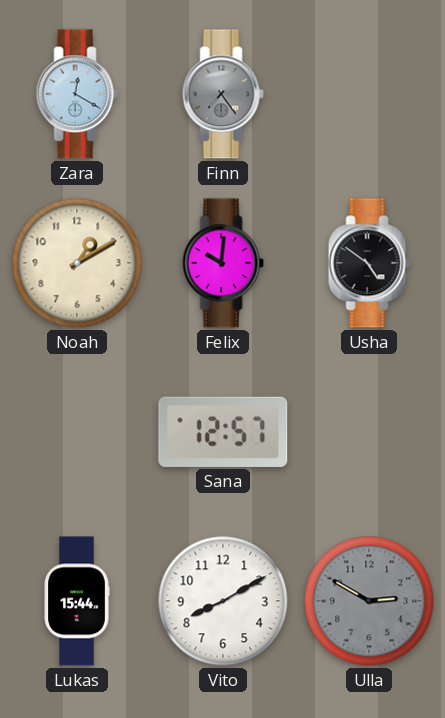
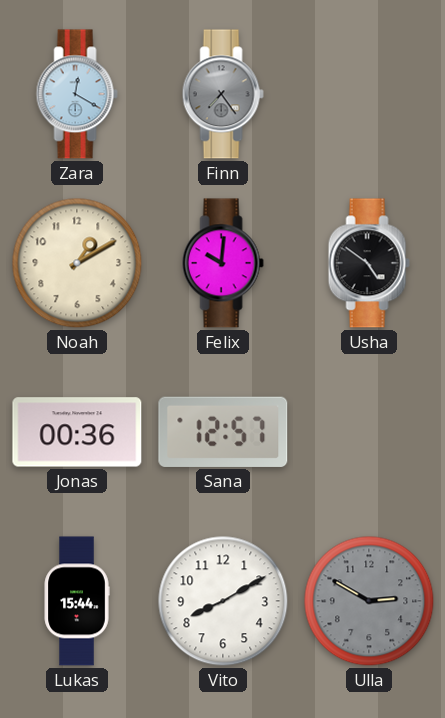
Jonas: none -> 00:36 (77, 432)
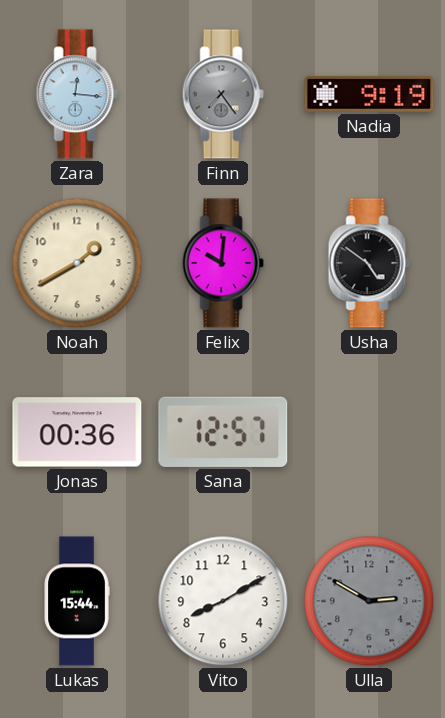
Zara: 12:20 -> 12:16 (77, 94)
Nadia: none -> 9:19 (369, 94)
Noah: 1:10 -> 1:40 (77, 263)
